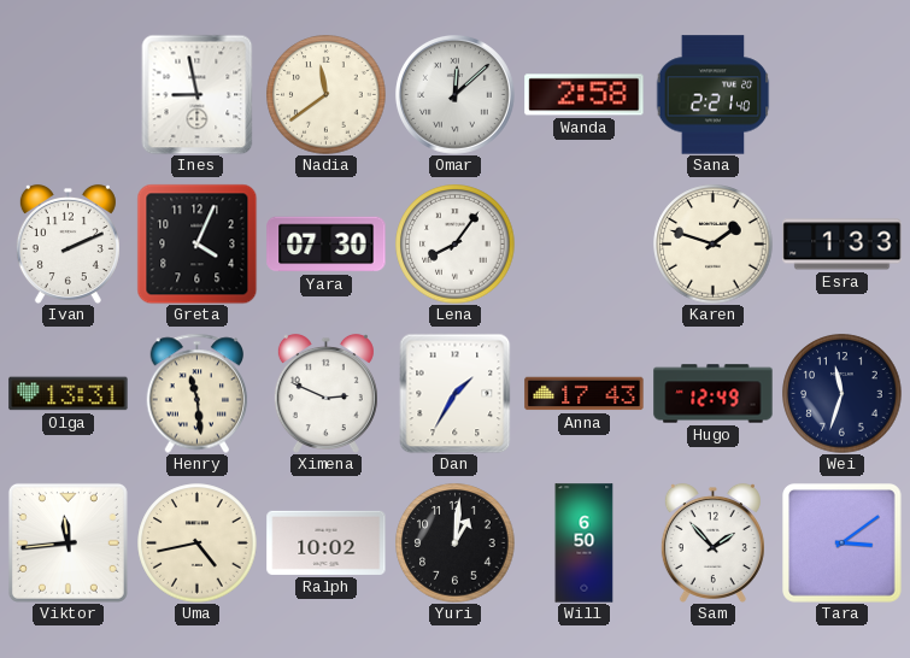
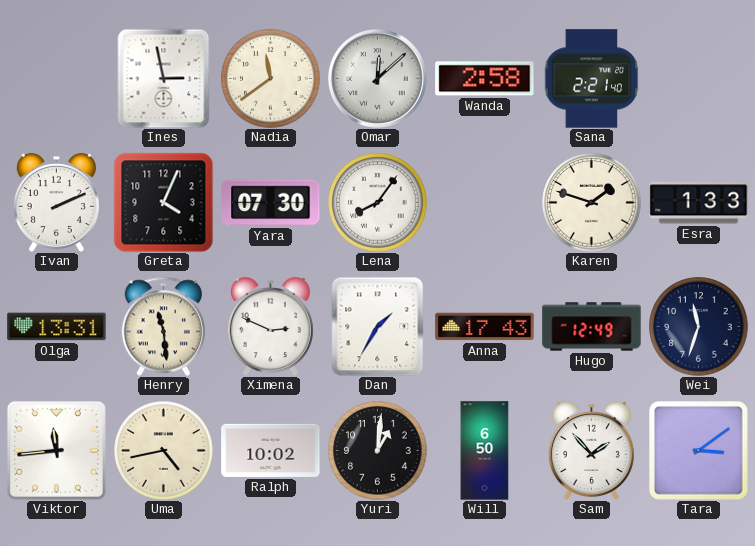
Ines: 8:58 -> 2:58 (164, 78)
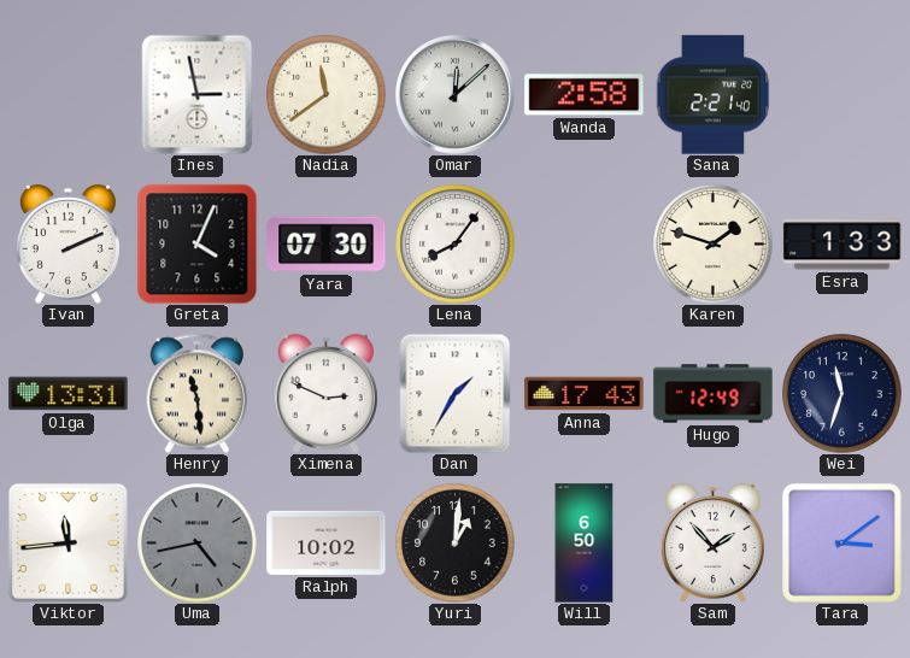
Uma dial: cream -> grey (198, 544)
